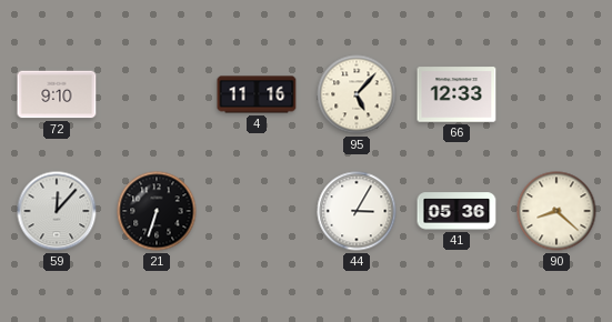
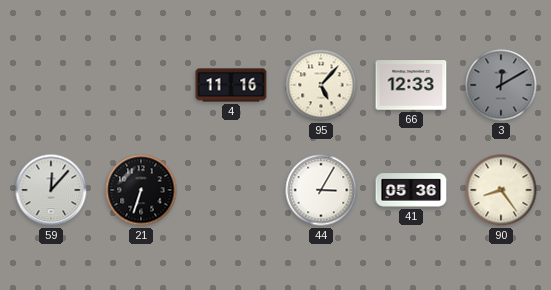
72: 9:10 -> none (57, 94)
3: none -> 12:10 (501, 85)
90: 8:22 -> 8:24 (501, 190)
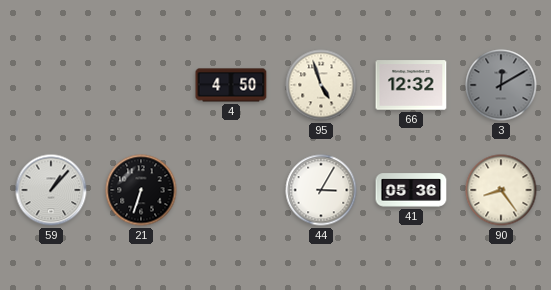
4: 11:16 -> 4:50 (231, 85)
95: 5:07 -> 4:57 (321, 85)
66: 12:33 -> 12:32 (411, 85)
59: 12:07 -> 1:07 (51, 190)
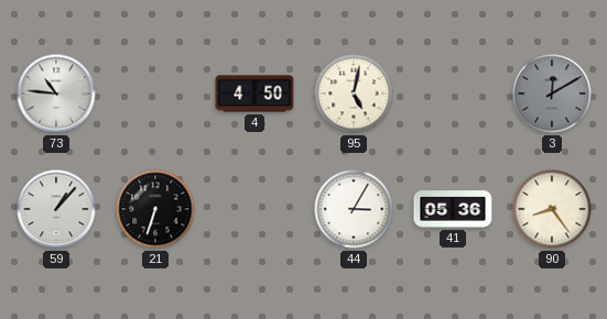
73: none -> 10:46 (56, 94)
95: 4:57 -> 5:02 (354, 94)
66: 12:32 -> none (411, 85)
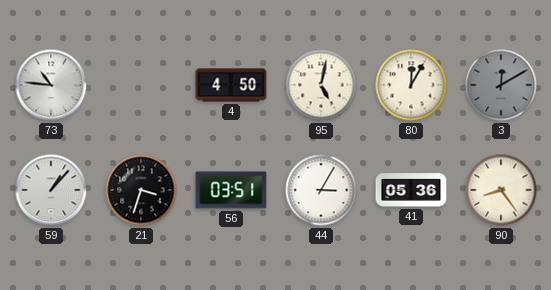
80: none -> 12:05 (411, 85)
21: 6:33 -> 3:33 (141, 190)
56: none -> 03:51 (231, 190)
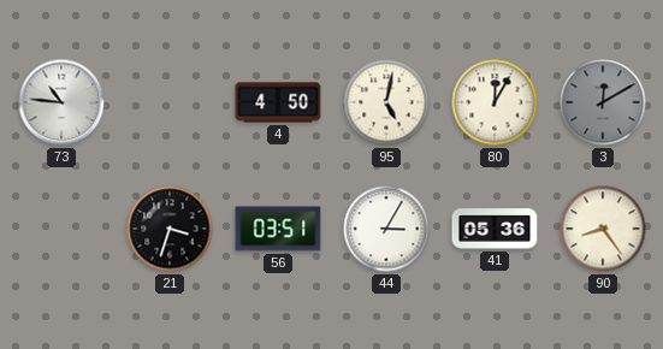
59: 1:07 -> none (51, 190)
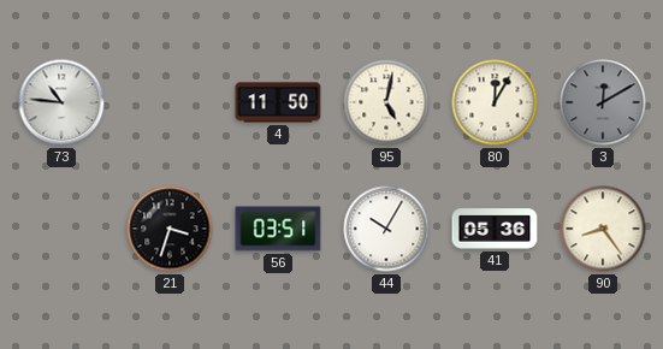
4: 4:50 -> 11:50 (278, 102)
44: 3:05 -> 10:05 (386, 229)
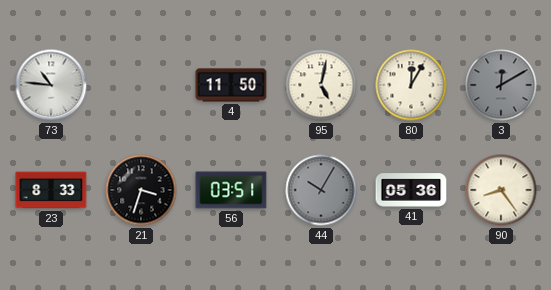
23: none -> 8:33 (51, 190)
44 dial: white -> grey (321, 190)
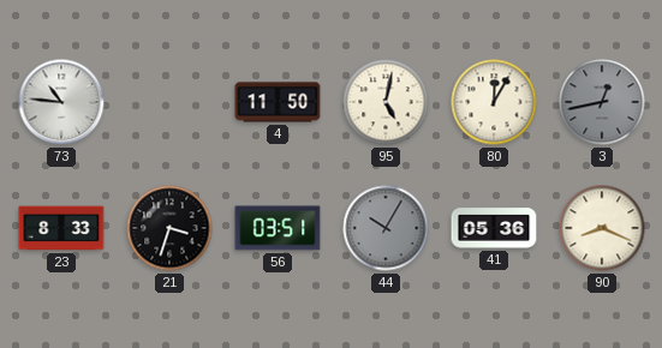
3: 12:10 -> 12:43 (602, 102)
90: 8:24 -> 8:19 (602, 228)
